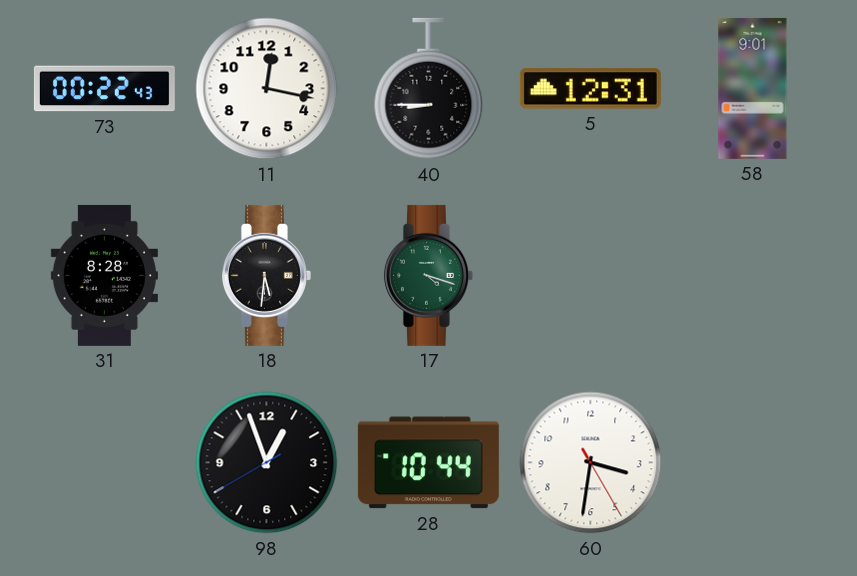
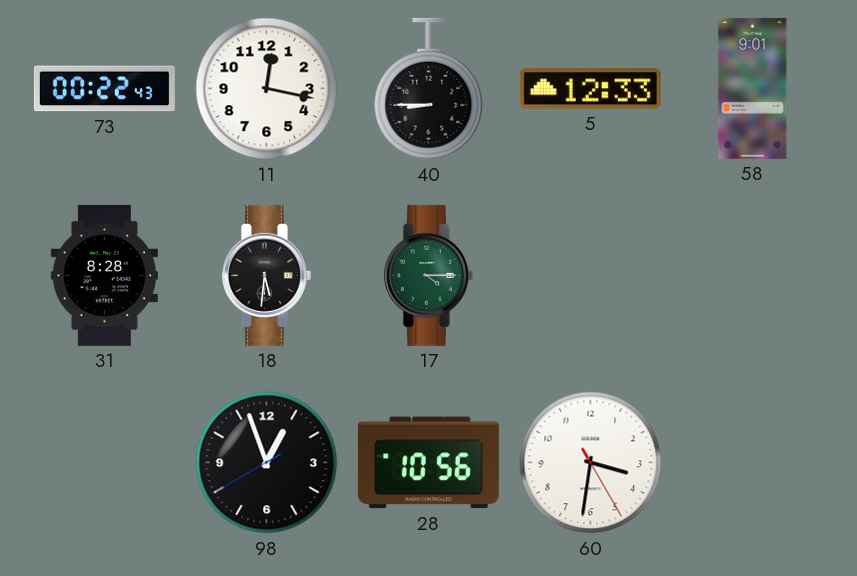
5: 12:31 -> 12:33 (590, 89)
17: 4:18 -> 4:15 (428, 275)
28: 10:44 -> 10:56 (428, 463)
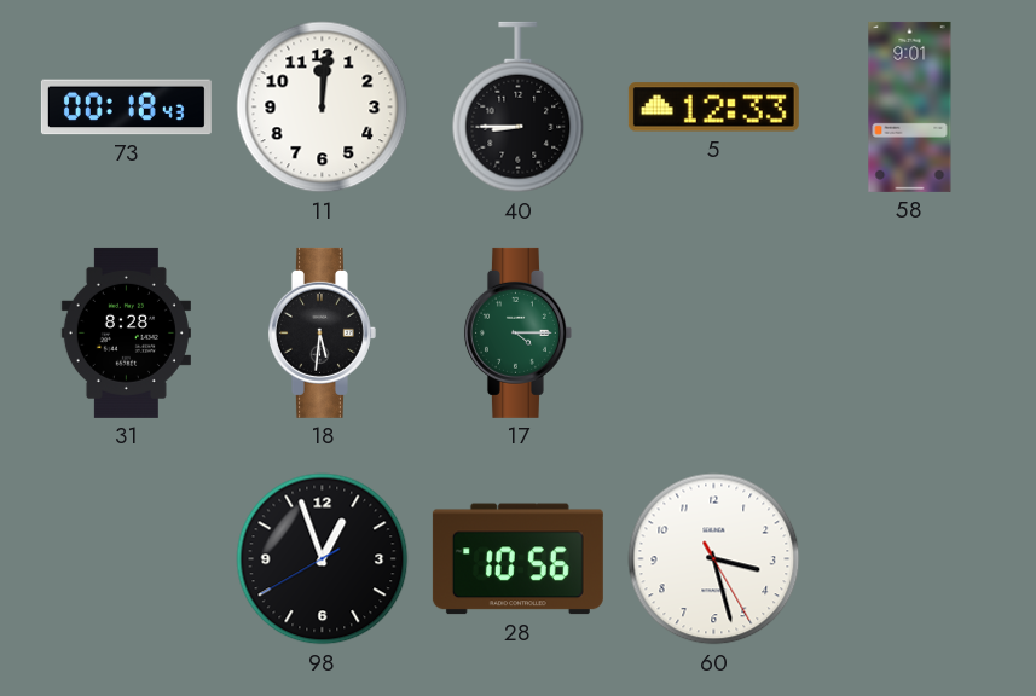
73: 00:22 -> 00:18 (126, 108)
11: 12:17 -> 12:01 (323, 108)
60: 3:31 -> 3:27 (714, 559)
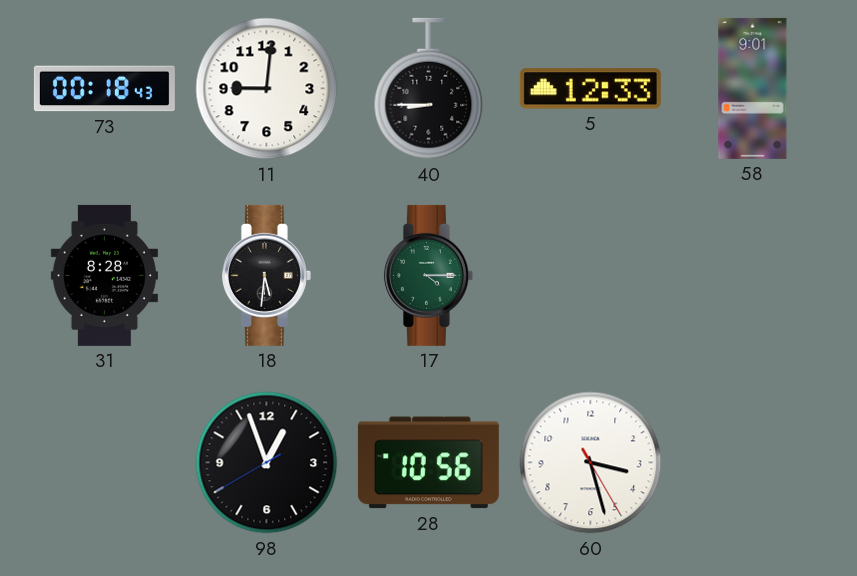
11: 12:01 -> 9:01 (267, 89)
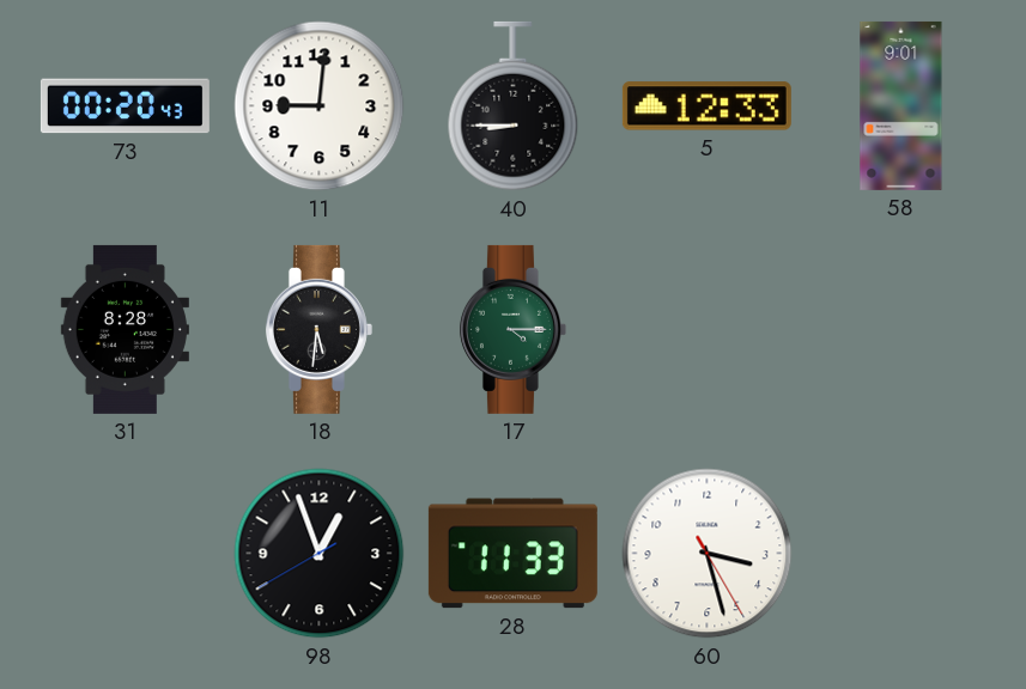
73: 00:18 -> 00:20 (125, 106)
28: 10:56 -> 11:33 (512, 554)
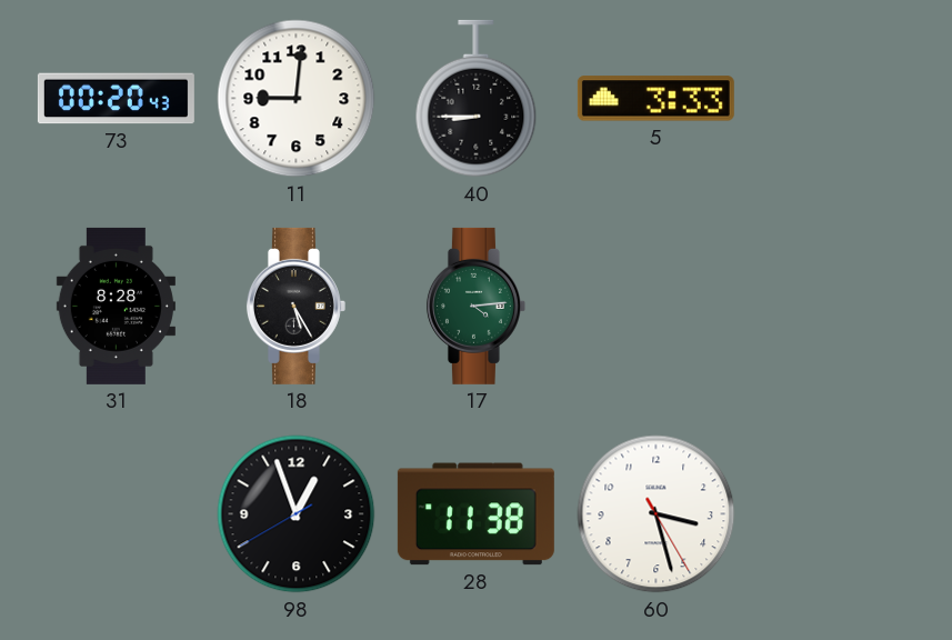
5: 12:33 -> 3:33 (655, 99)
58: 9:01 -> none (901, 105)
18: 5:31 -> 5:25 (295, 306)
17: 4:15 -> 4:14 (475, 306)
28: 11:33 -> 11:38 (475, 514)
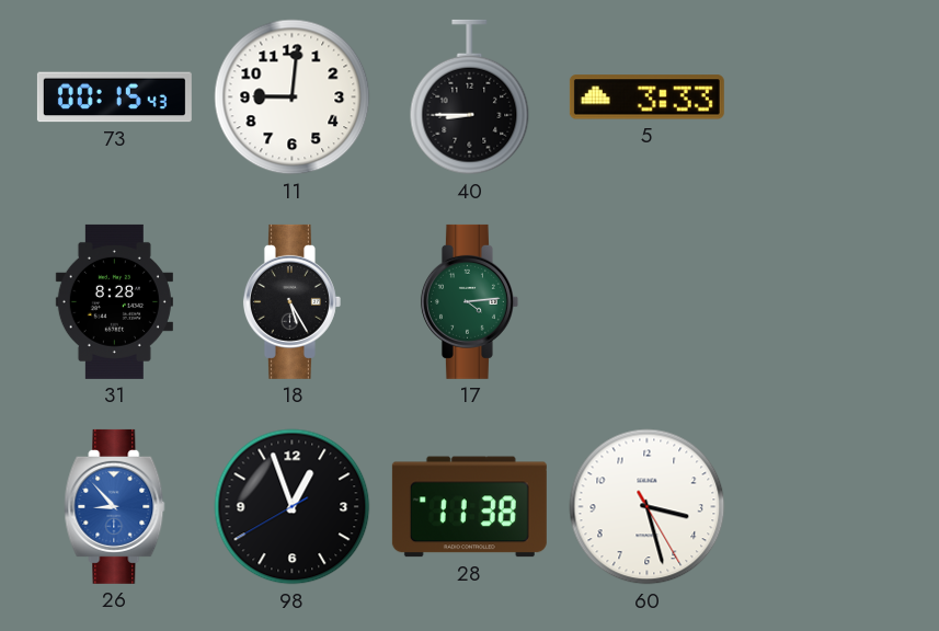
73: 00:20 -> 00:15 (114, 97)
26: none -> 8:53 (115, 506)
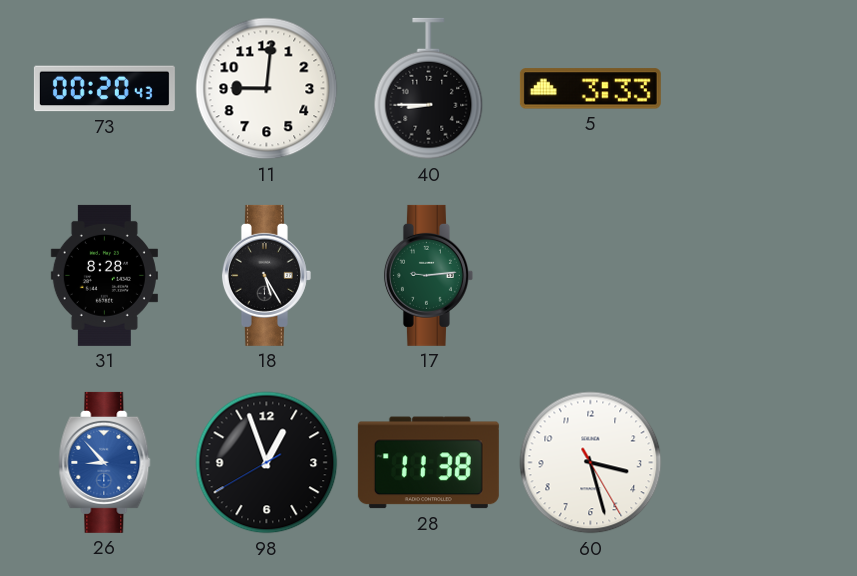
73: 00:15 -> 00:20 (104, 89)
17: 4:14 -> 9:14 (428, 275)
